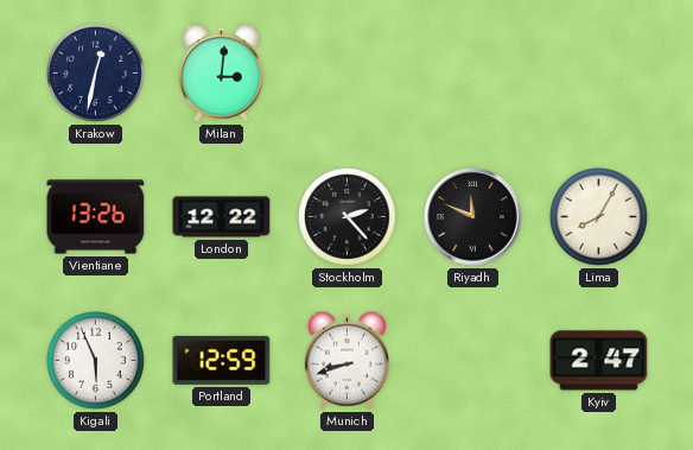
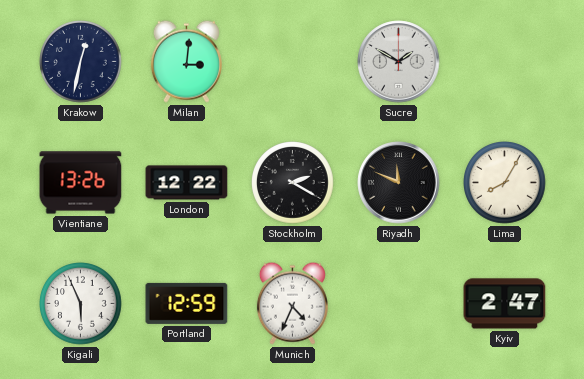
Sucre: none -> 1:50 (399, 62)
Stockholm: 2:23 -> 2:20 (293, 183)
Munich: 8:42 -> 4:34 (292, 303)
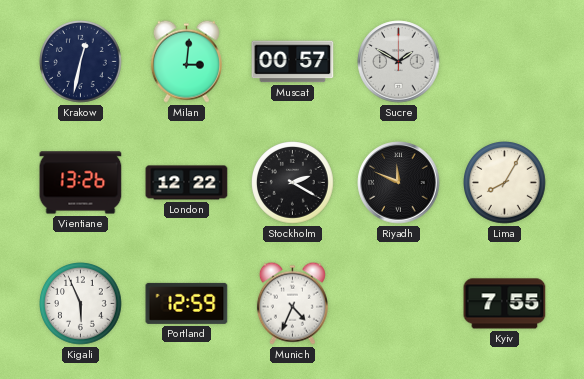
Muscat: none -> 00:57 (293, 62)
Kyiv: 2:47 -> 7:55 (505, 304)
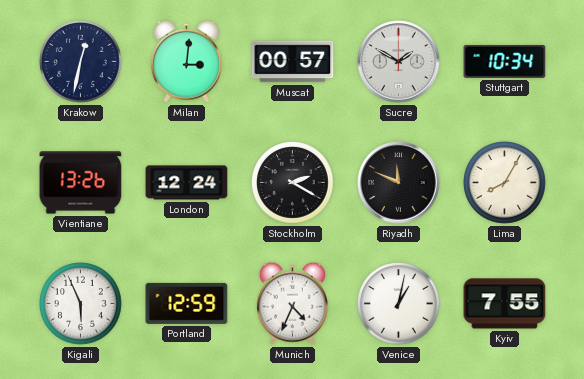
Stuttgart: none -> 10:34 (505, 61)
London: 12:22 -> 12:24 (187, 183)
Venice: none -> 1:02 (399, 304)
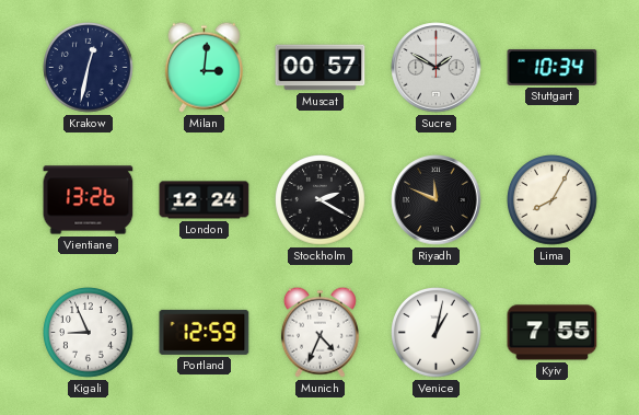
Kigali: 5:56 -> 8:56 (89, 333)
